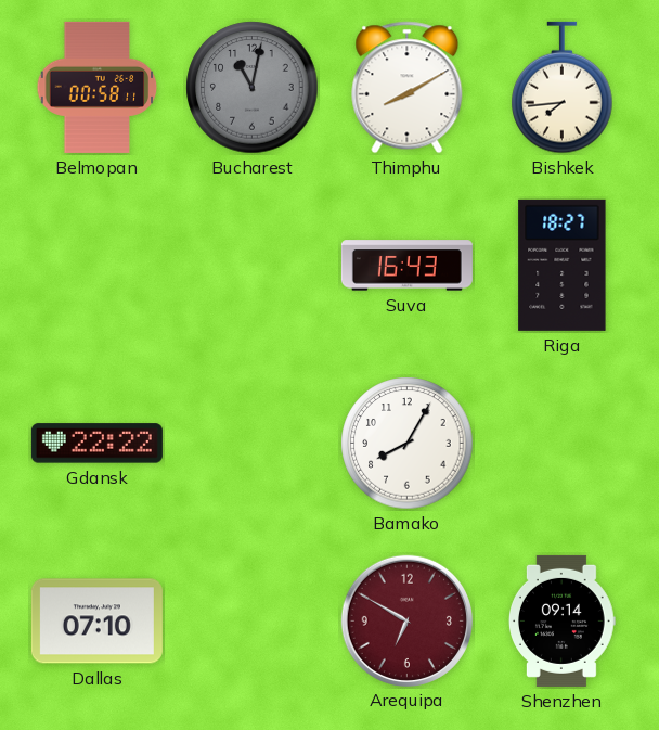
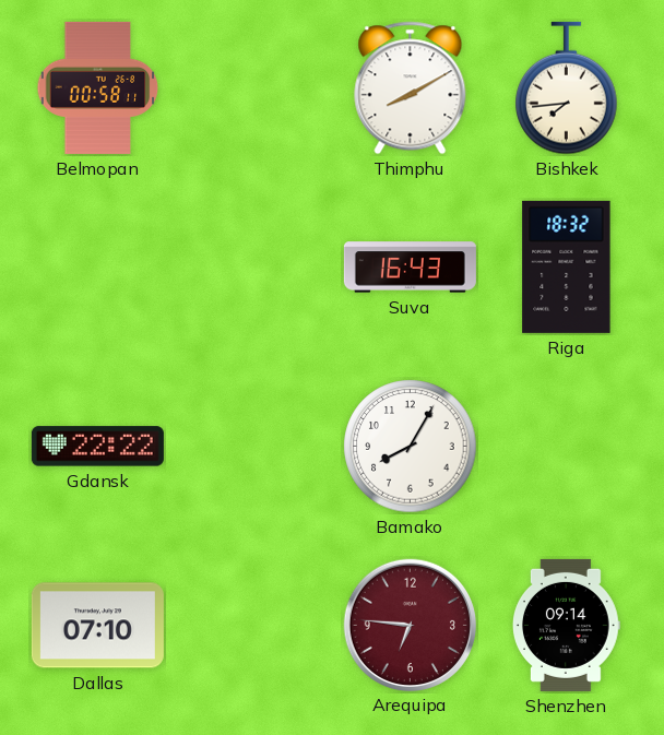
Bucharest: 11:02 -> none (253, 88)
Riga: 18:27 -> 18:32 (567, 266)
Arequipa: 6:50 -> 6:46 (410, 625)
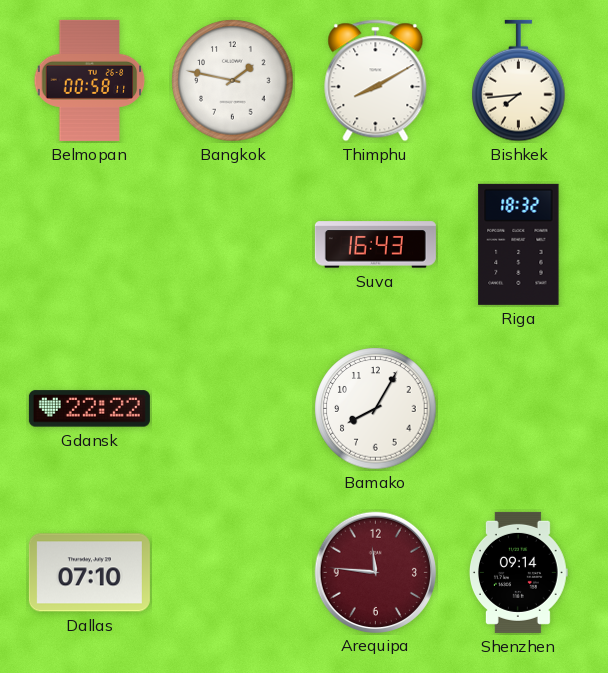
Bangkok: none -> 1:47 (233, 81)
Arequipa: 6:46 -> 11:46 (375, 572)
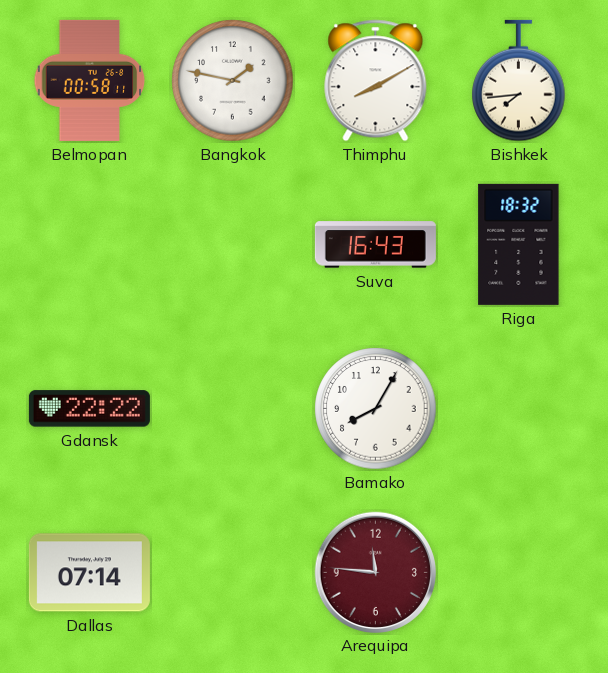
Dallas: 07:10 -> 07:14 (89, 573)
Shenzhen: 09:14 -> none (518, 572)
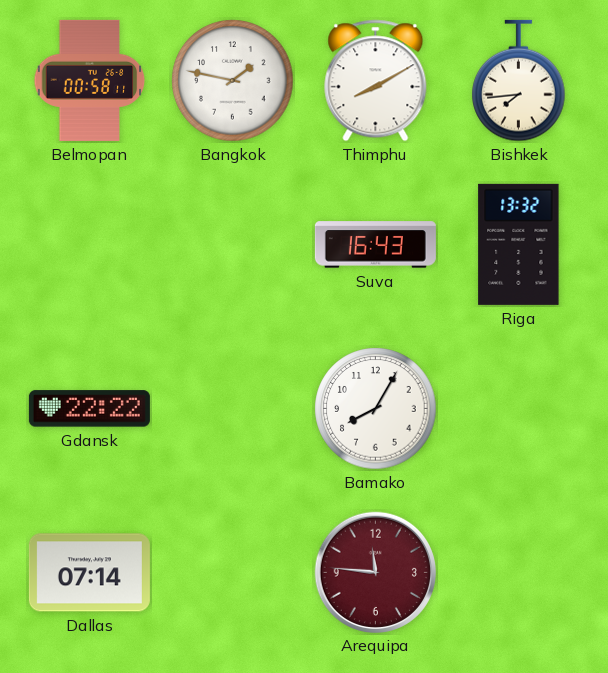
Riga: 18:32 -> 13:32 (519, 244)
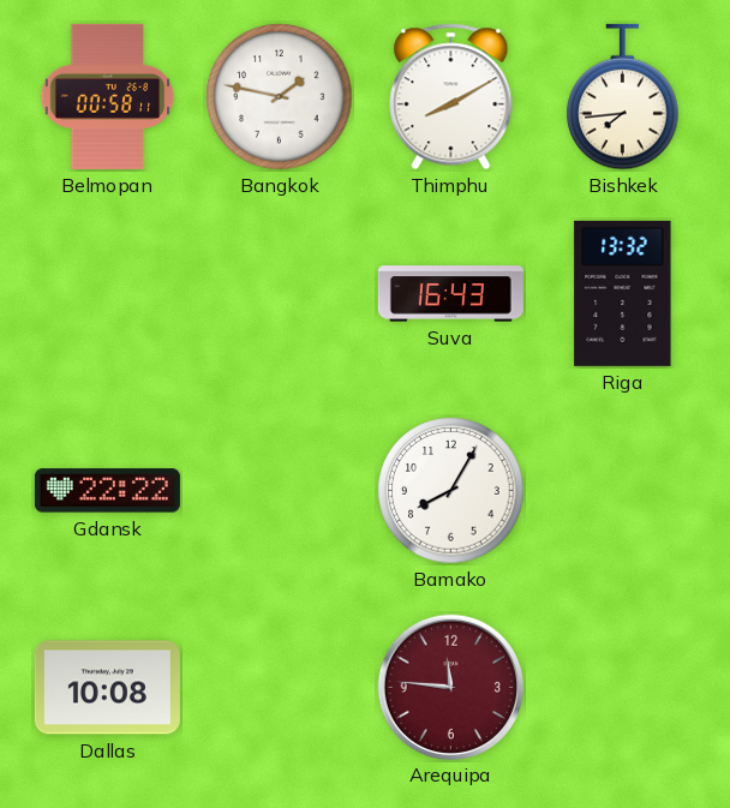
Dallas: 07:14 -> 10:08 (107, 688)
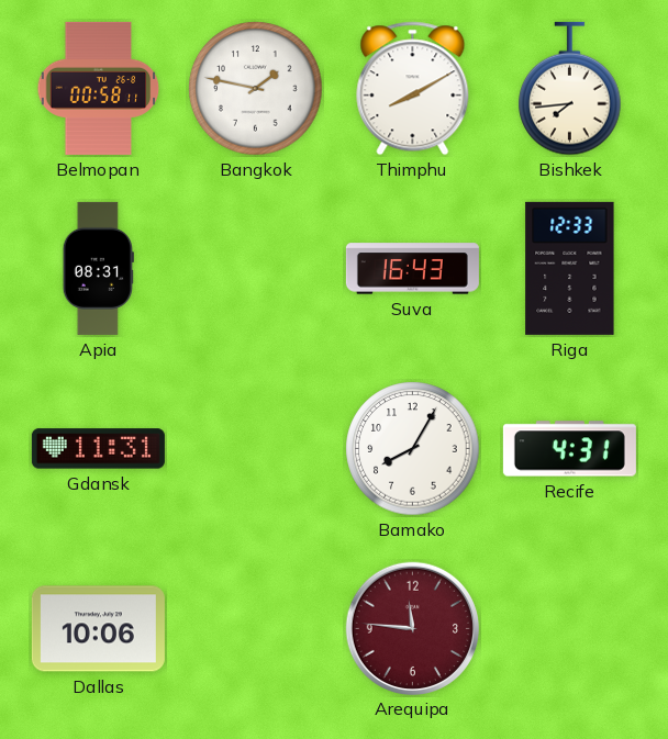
Apia: none -> 08:31 (98, 268)
Riga: 13:32 -> 12:33 (570, 268)
Gdansk: 22:22 -> 11:31 (98, 449)
Recife: none -> 4:31 (569, 449)
Dallas: 10:08 -> 10:06 (98, 629)
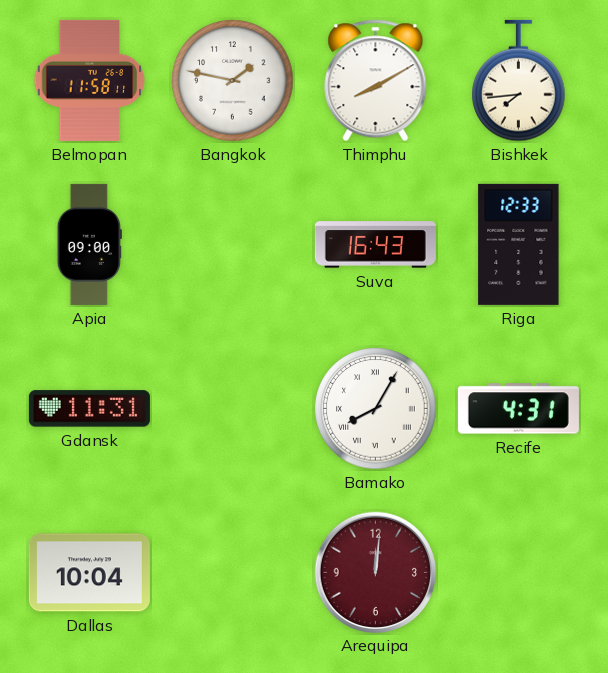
Belmopan: 00:58 -> 11:58 (90, 80)
Apia: 08:31 -> 09:00 (89, 244)
Bamako numerals: Arabic -> Roman (376, 409)
Dallas: 10:06 -> 10:04 (89, 573)
Arequipa: 11:46 -> 12:01 (375, 572)
